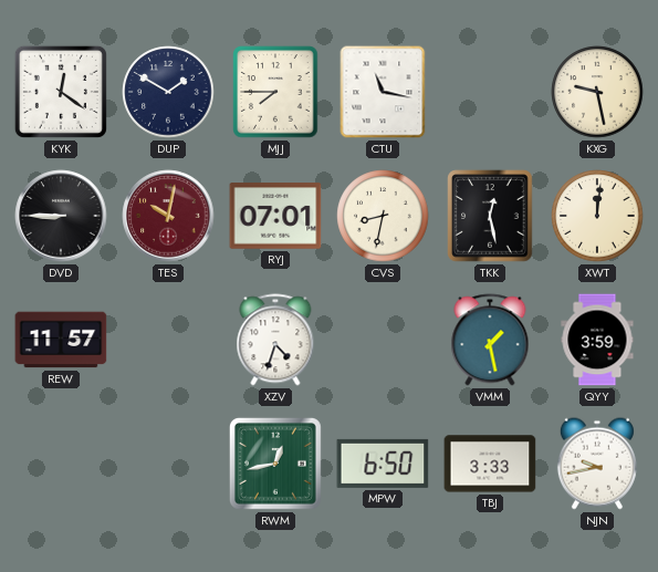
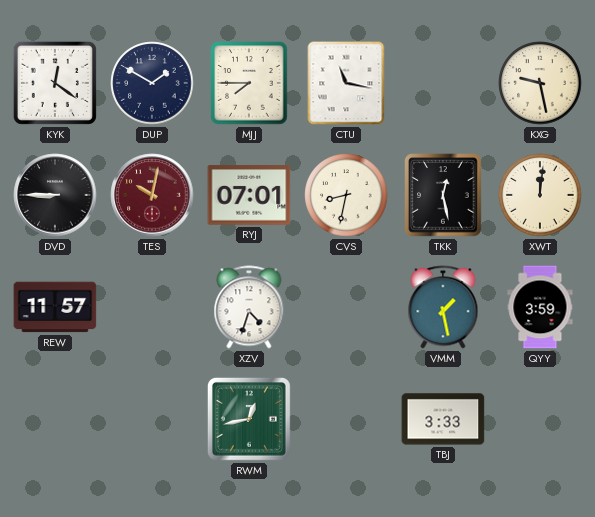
MPW: 6:50 -> none (383, 464)
NJN: 9:43 -> none (597, 464)
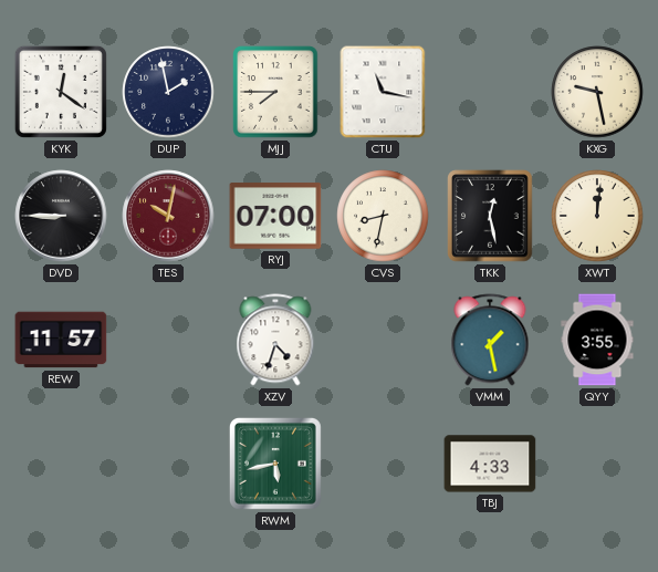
DUP: 1:50 -> 1:58 (168, 92)
RYJ: 07:01 -> 07:00 (275, 216)
QYY: 3:59 -> 3:55 (597, 340)
RWM: 12:43 -> 5:43 (275, 464)
TBJ: 3:33 -> 4:33 (490, 464)
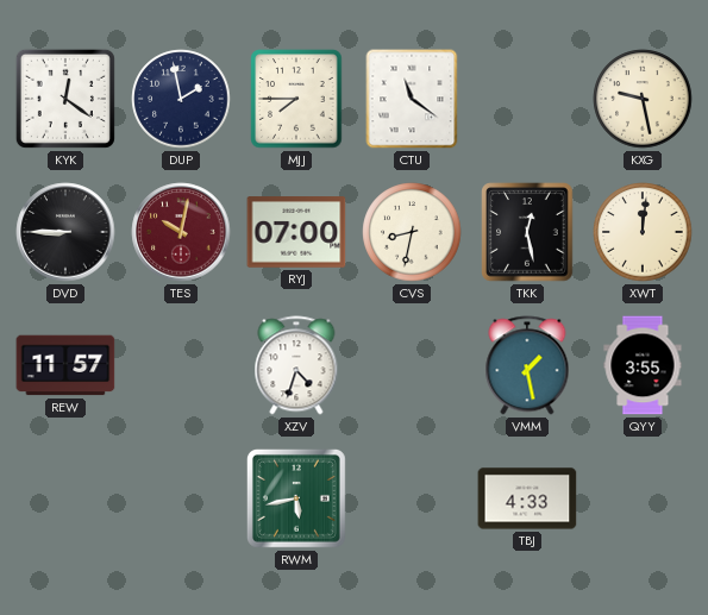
CTU: 11:17 -> 11:21 (412, 99)
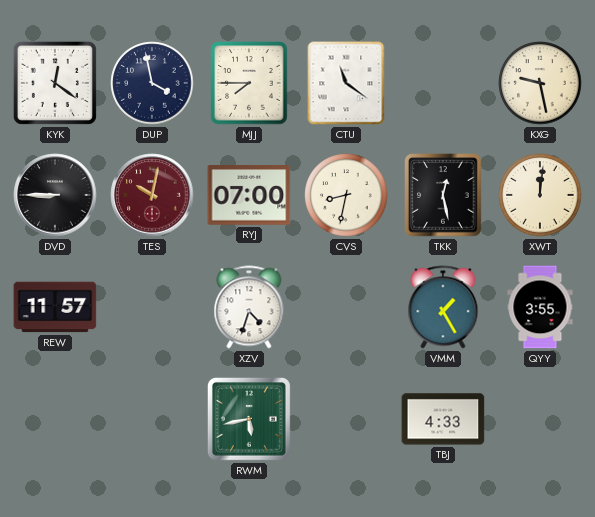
DUP: 1:58 -> 3:58 (152, 83)
VMM: 1:28 -> 1:25 (443, 307)
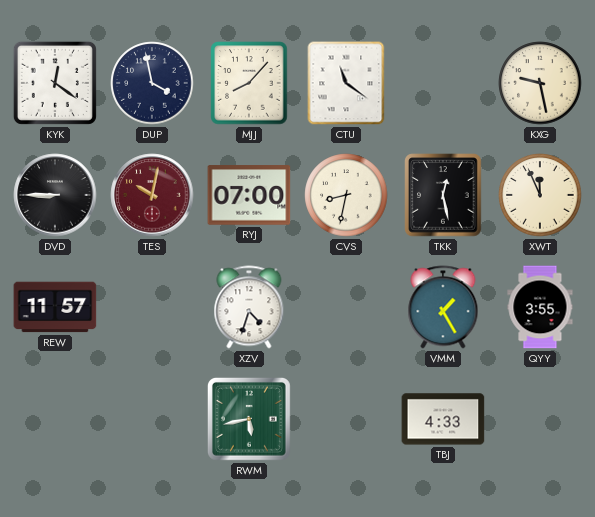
MJJ: 7:45 -> 8:07 (249, 83)
XWT: 12:01 -> 11:56 (540, 195)
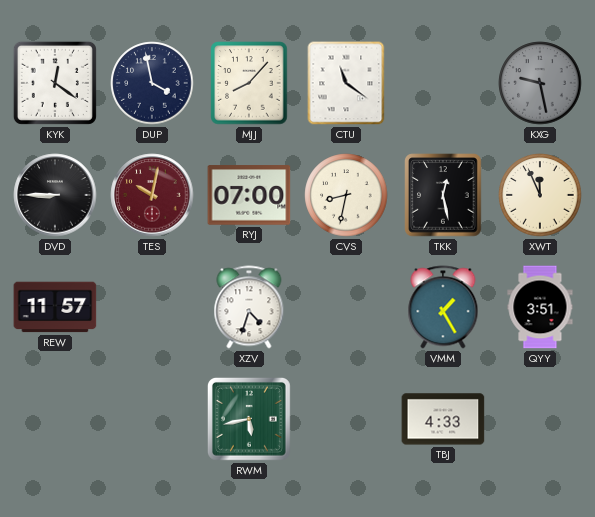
KXG dial: cream -> grey (540, 83)
QYY: 3:55 -> 3:51 (540, 307)
